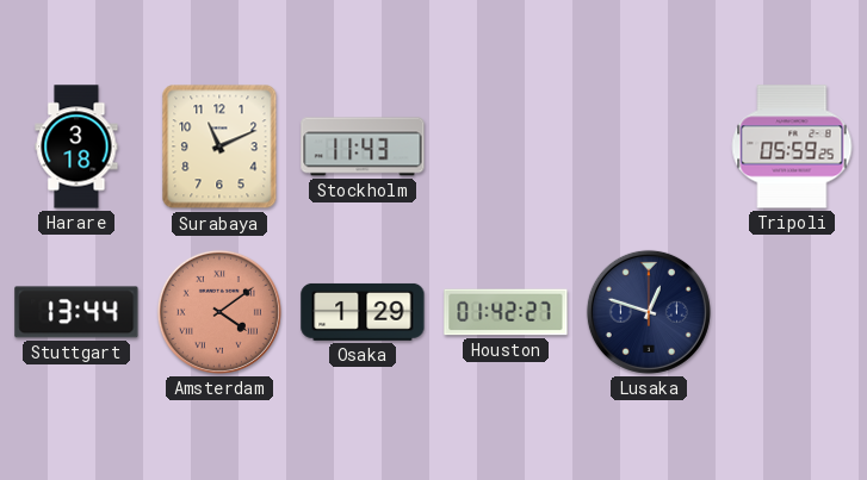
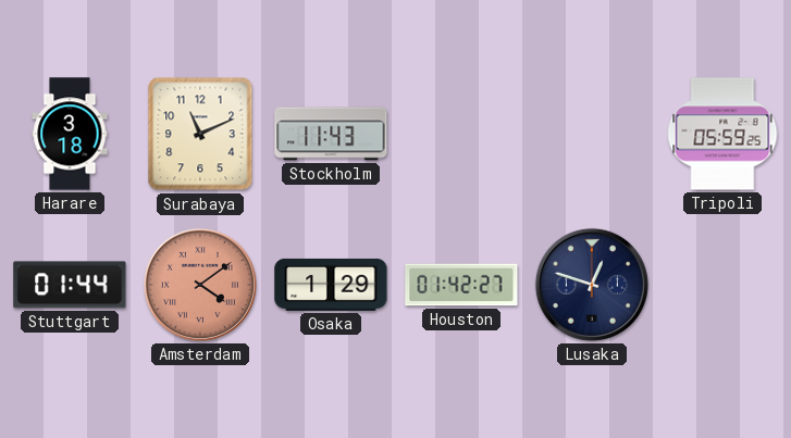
Stuttgart: 13:44 -> 01:44 (70, 285)
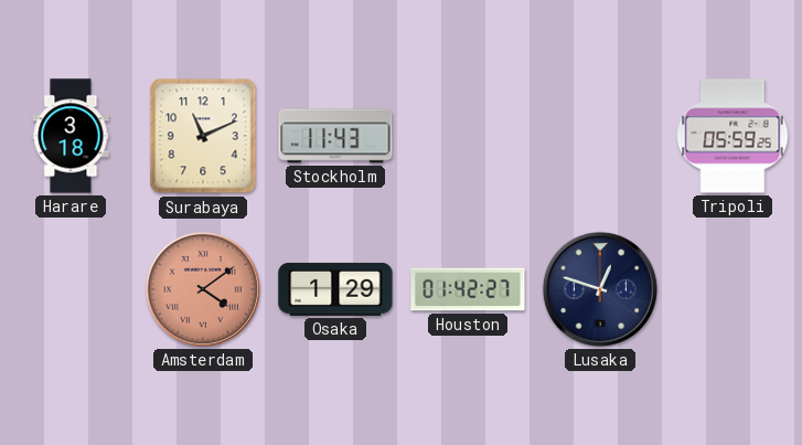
Stuttgart: 01:44 -> none (70, 285)
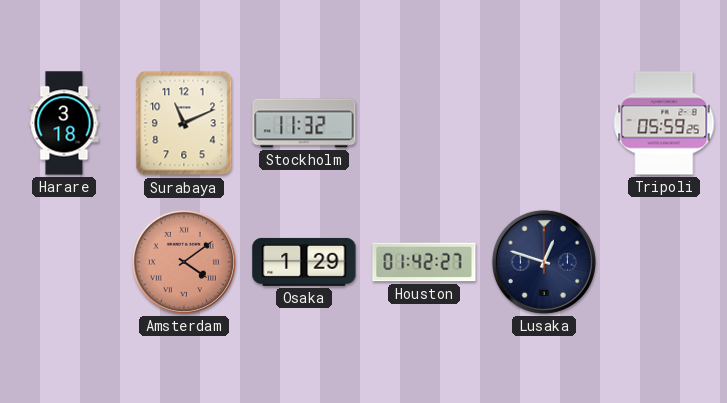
Stockholm: 11:43 -> 11:32 (304, 123)
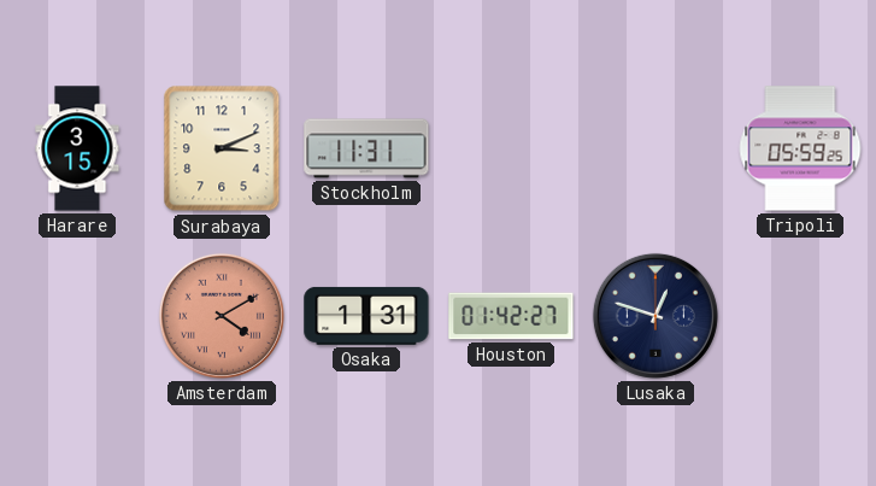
Harare: 3:18 -> 3:15 (77, 148)
Surabaya: 11:11 -> 3:11 (222, 148)
Stockholm: 11:32 -> 11:31 (366, 148)
Amsterdam: 4:09 -> 4:10 (222, 316)
Osaka: 1:29 -> 1:31 (366, 316)
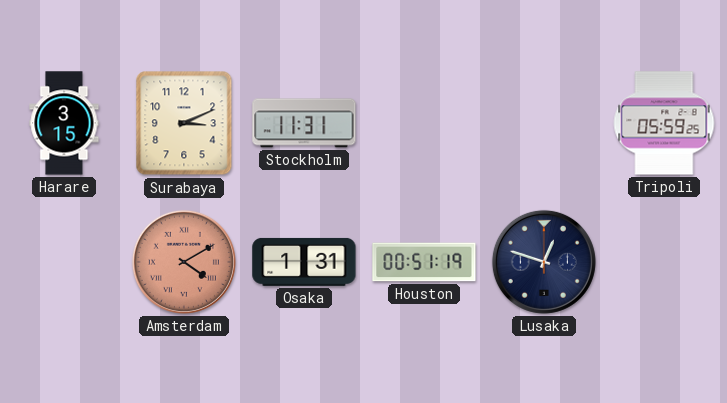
Houston: 01:42 -> 00:51 (424, 262)
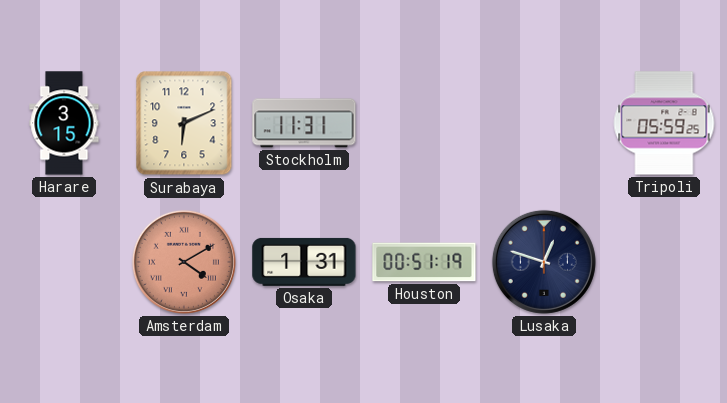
Surabaya: 3:11 -> 6:11 (184, 123)
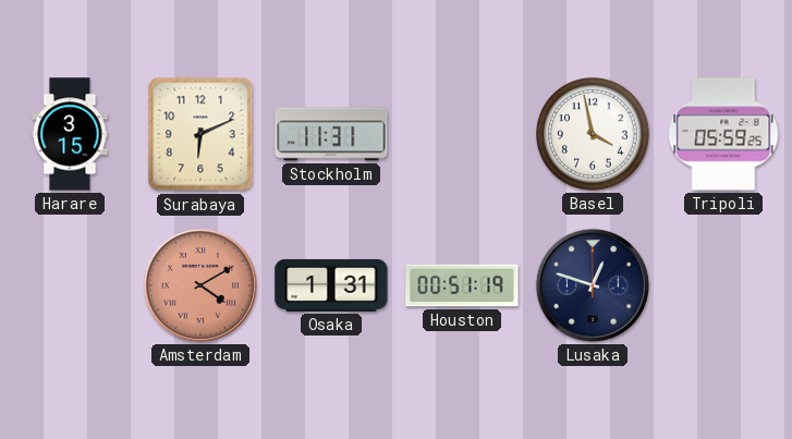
Basel: none -> 3:58 (593, 134)
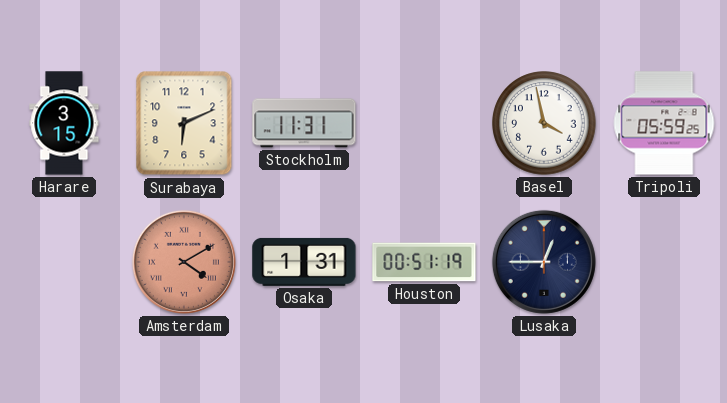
Lusaka: 12:48 -> 12:45 (544, 262)
